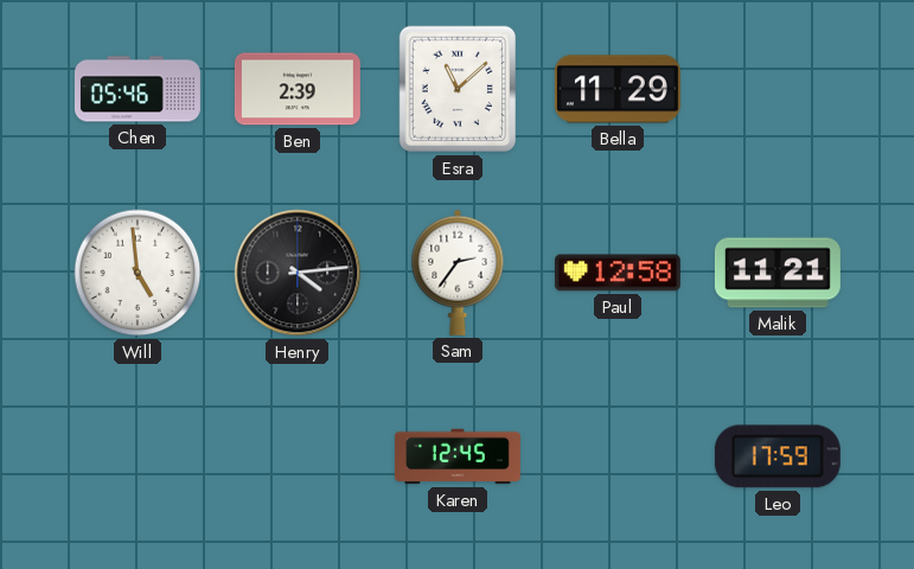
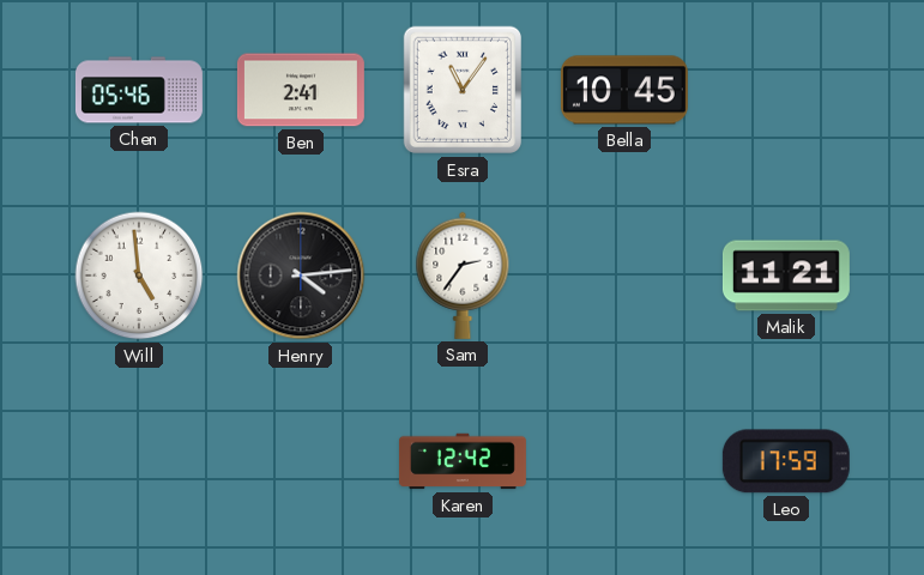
Ben: 2:39 -> 2:41 (301, 90)
Esra: 11:08 -> 11:06 (461, 90)
Bella: 11:29 -> 10:45 (624, 90)
Paul: 12:58 -> none (618, 273)
Karen: 12:45 -> 12:42 (463, 461)
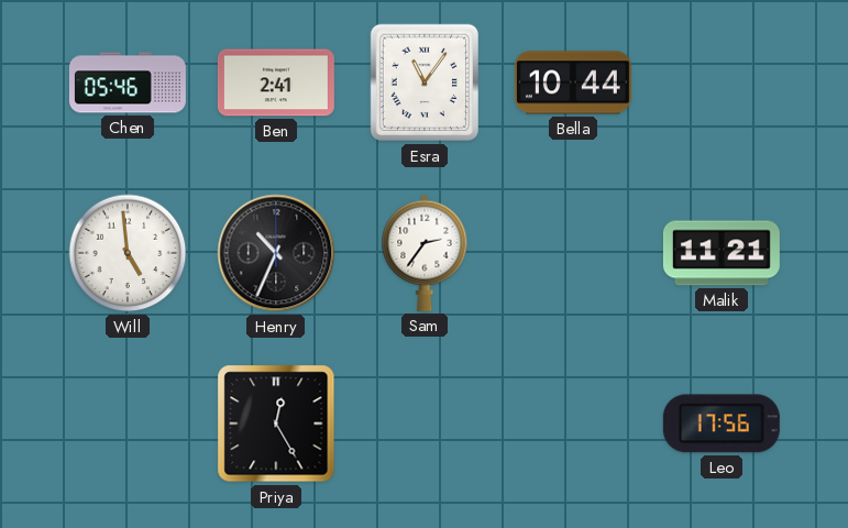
Bella: 10:45 -> 10:44 (573, 82)
Henry: 4:14 -> 10:34 (276, 253)
Priya: none -> 12:25 (276, 424)
Karen: 12:42 -> none (463, 461)
Leo: 17:59 -> 17:56 (722, 424)
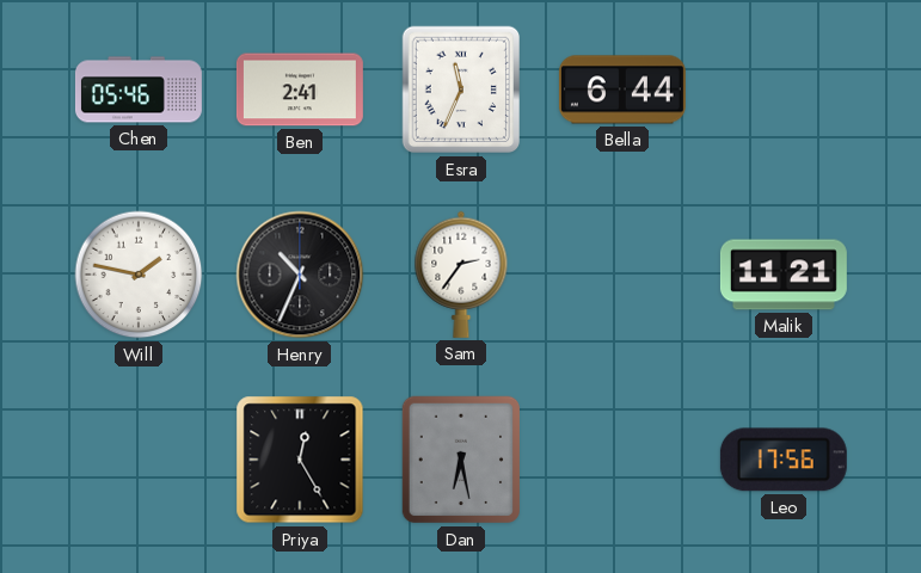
Esra: 11:06 -> 11:34 (460, 90)
Bella: 10:44 -> 6:44 (622, 90)
Will: 4:59 -> 1:47 (139, 275)
Dan: none -> 6:28 (460, 460)
